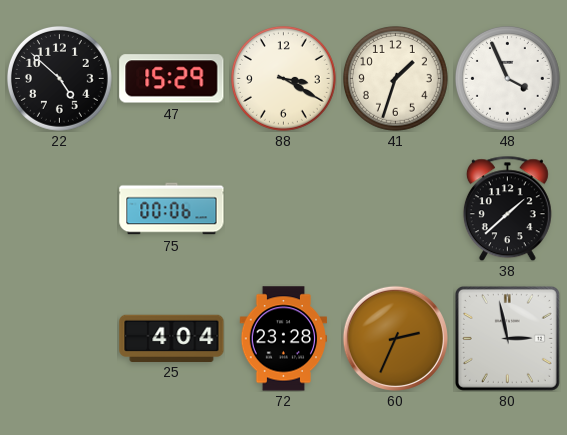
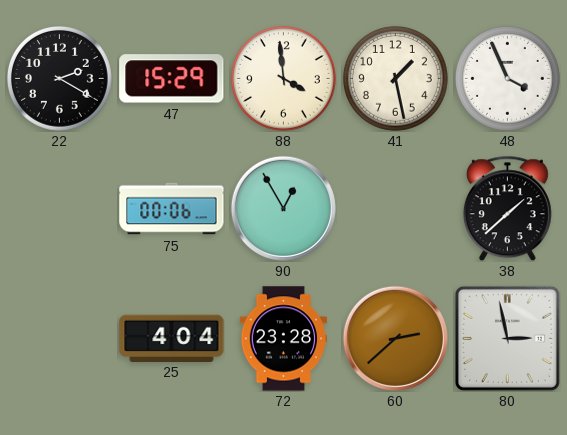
22: 4:52 -> 2:20 (60, 79)
88: 3:20 -> 3:59 (284, 79)
41: 1:33 -> 1:28 (396, 79)
90: none -> 12:55 (283, 208)
60: 2:34 -> 2:38 (395, 338)
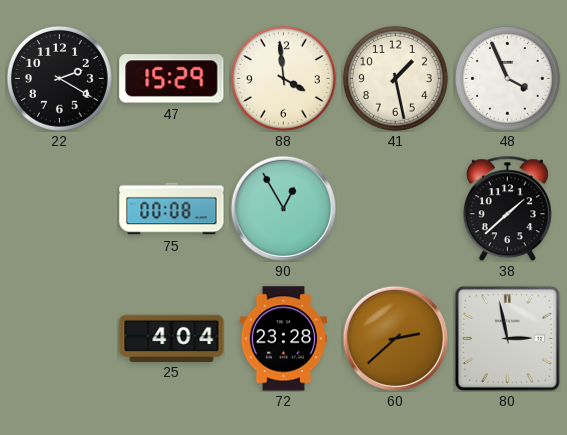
75: 00:06 -> 00:08 (172, 209)
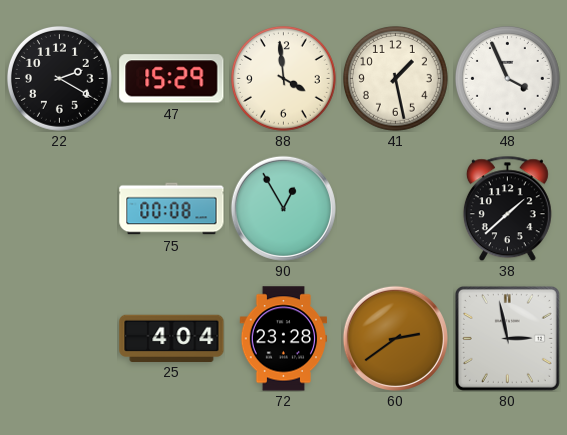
60: 2:38 -> 2:39 (395, 338)
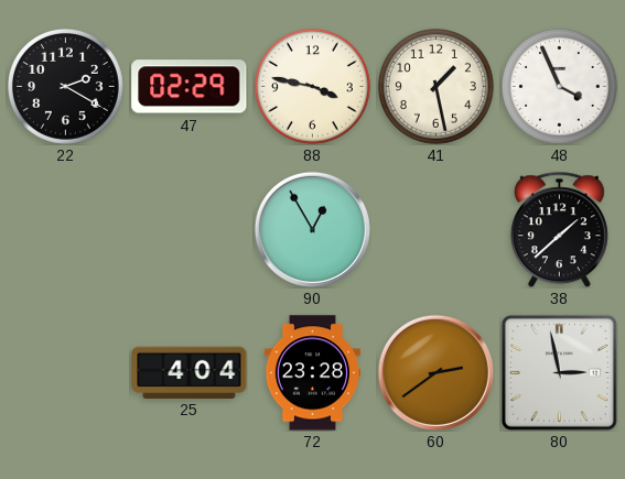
47: 15:29 -> 02:29 (190, 87)
88: 3:59 -> 3:47 (313, 87)
75: 00:08 -> none (172, 209)
